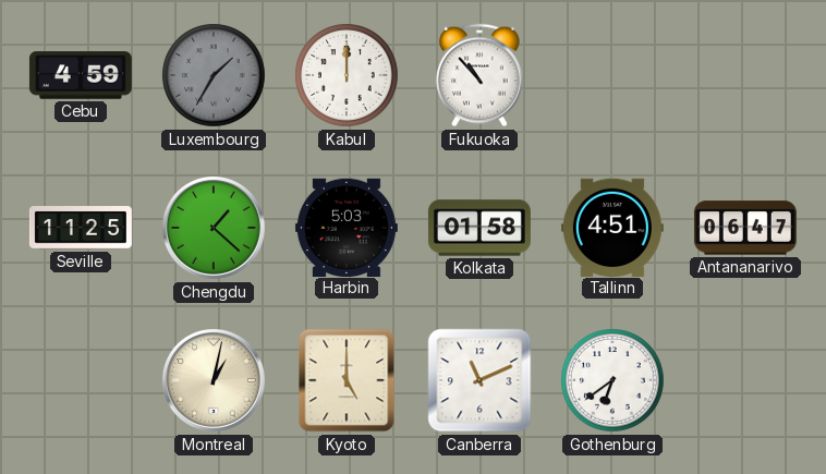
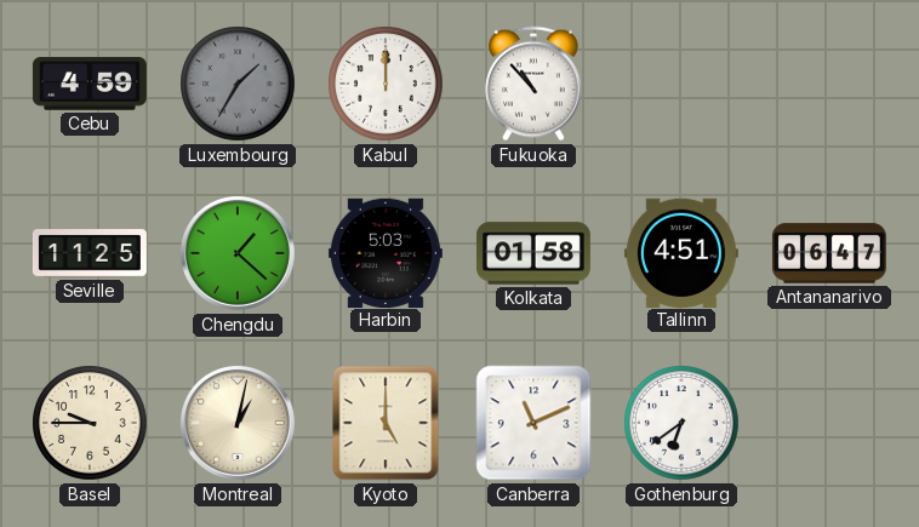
Basel: none -> 9:45 (90, 423)
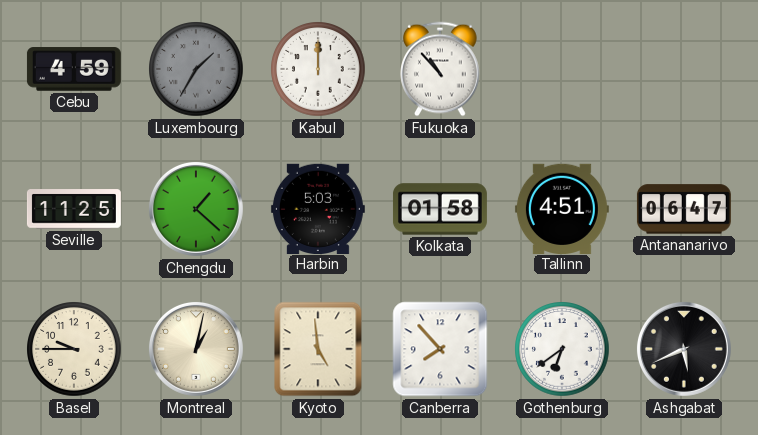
Kyoto: 5:00 -> 4:59 (318, 349)
Canberra: 11:11 -> 7:53 (440, 349)
Ashgabat: none -> 5:41 (684, 349)
